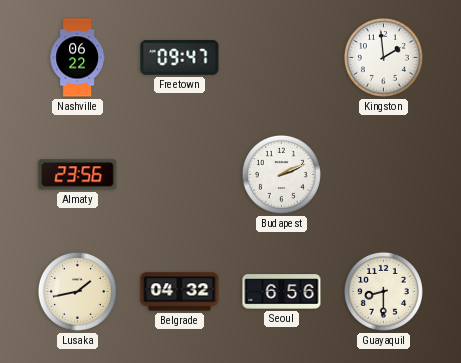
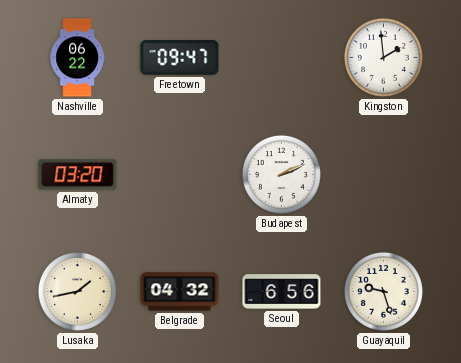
Almaty: 23:56 -> 03:20 (78, 175)
Guayaquil: 8:30 -> 9:27 (383, 291)
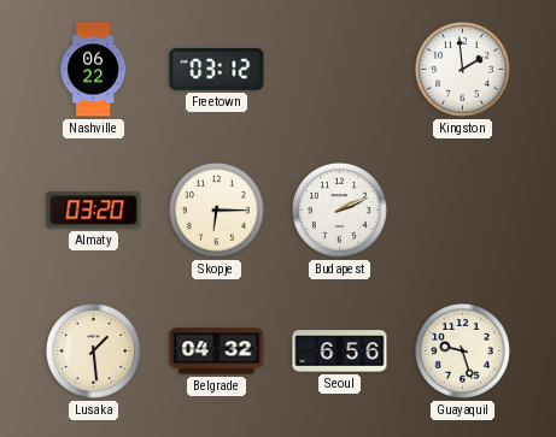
Freetown: 09:47 -> 03:12 (217, 70)
Skopje: none -> 6:15 (216, 209)
Lusaka: 1:43 -> 1:29 (93, 350)
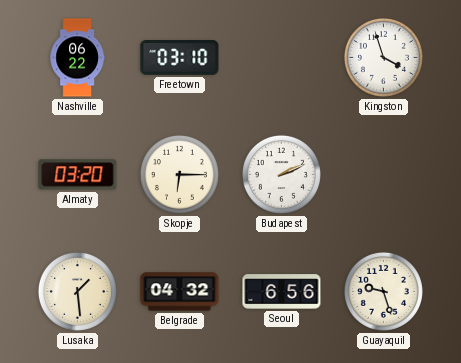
Freetown: 03:12 -> 03:10 (180, 58)
Kingston: 1:59 -> 3:57 (383, 57)
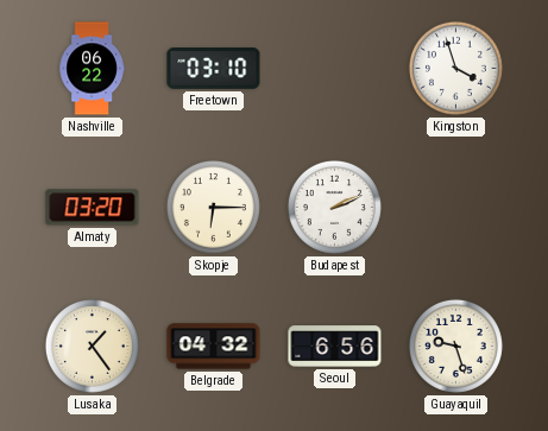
Lusaka: 1:29 -> 1:24 (92, 346)
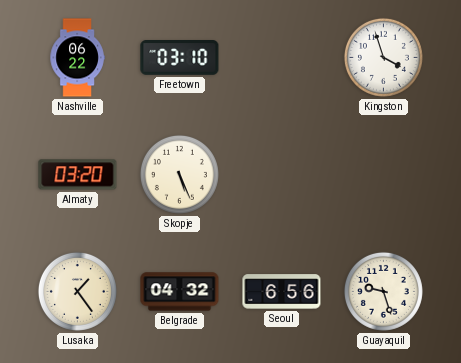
Skopje: 6:15 -> 5:26 (179, 174)
Budapest: 2:11 -> none (334, 207)
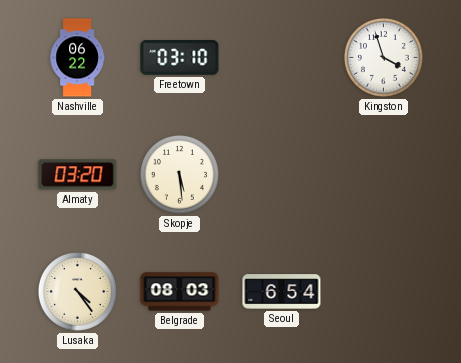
Skopje: 5:26 -> 5:29 (179, 174)
Lusaka: 1:24 -> 4:24 (77, 291)
Belgrade: 04:32 -> 08:03 (180, 292)
Seoul: 6:56 -> 6:54 (282, 292)
Guayaquil: 9:27 -> none (383, 291)
